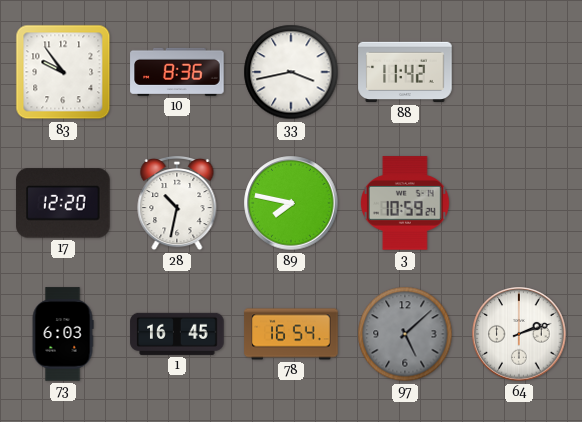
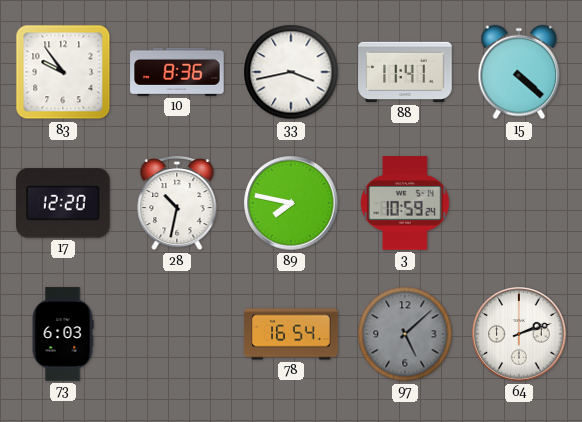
88: 11:42 -> 11:41 (405, 72)
15: none -> 4:22 (519, 72)
1: 16:45 -> none (177, 334)
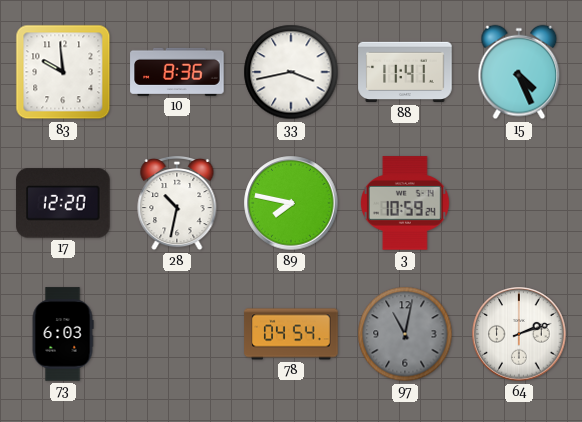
83: 9:54 -> 9:59 (63, 72)
15: 4:22 -> 4:26 (519, 72)
78: 16:54 -> 04:54 (291, 334)
97: 5:08 -> 11:02 (405, 334)
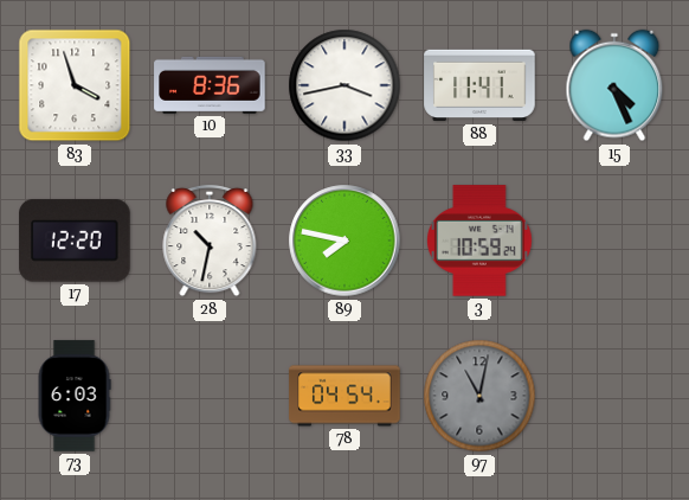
83: 9:59 -> 3:57 (75, 85)
64: 2:12 -> none (519, 334)
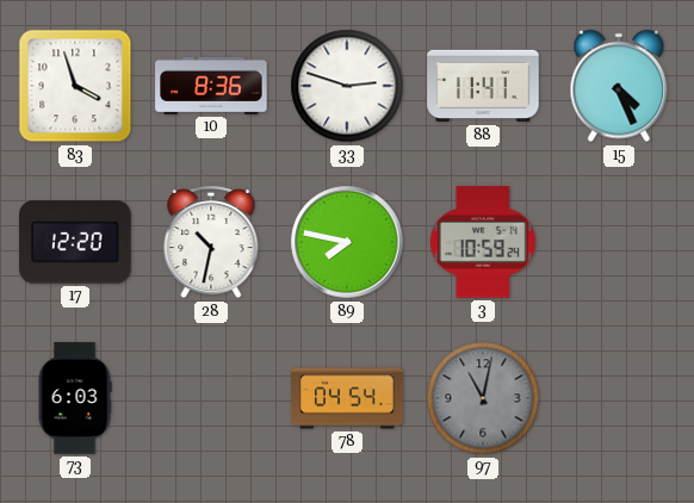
33: 3:43 -> 2:48 (347, 86)
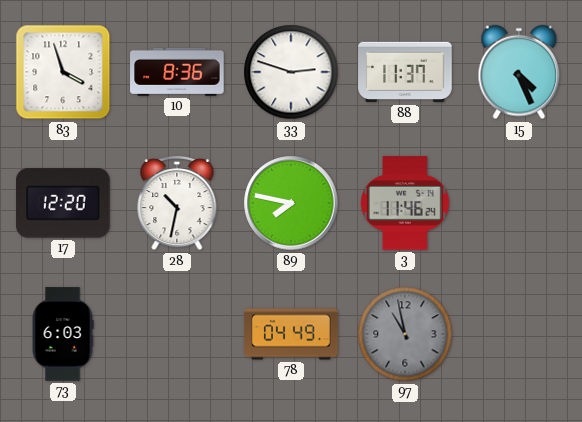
88: 11:41 -> 11:37 (405, 72)
3: 10:59 -> 11:46 (406, 203)
78: 04:54 -> 04:49 (291, 334)
97: 11:02 -> 10:58 (405, 334)
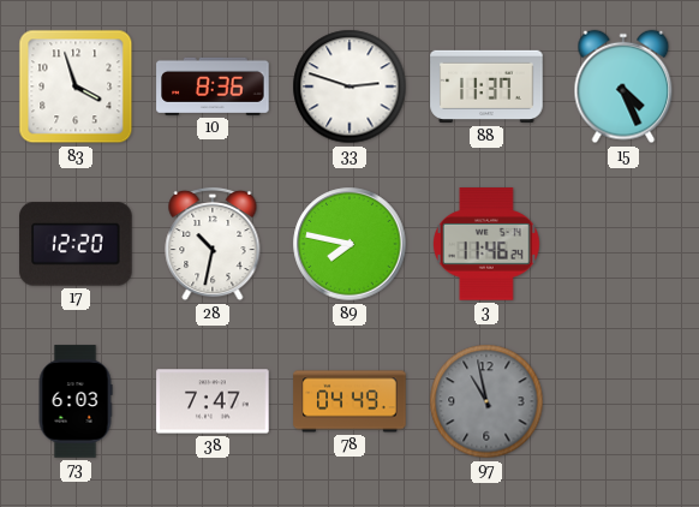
38: none -> 7:47 (213, 401)
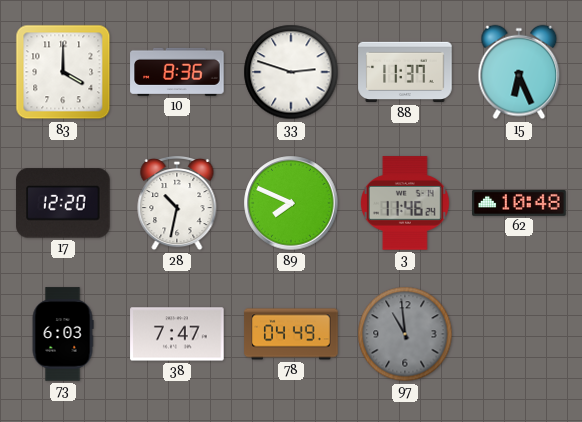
83: 3:57 -> 4:00 (63, 72)
15: 4:26 -> 6:26 (519, 72)
89: 7:47 -> 7:49 (291, 203)
62: none -> 10:48 (519, 203)
97: 10:58 -> 10:59 (405, 334)
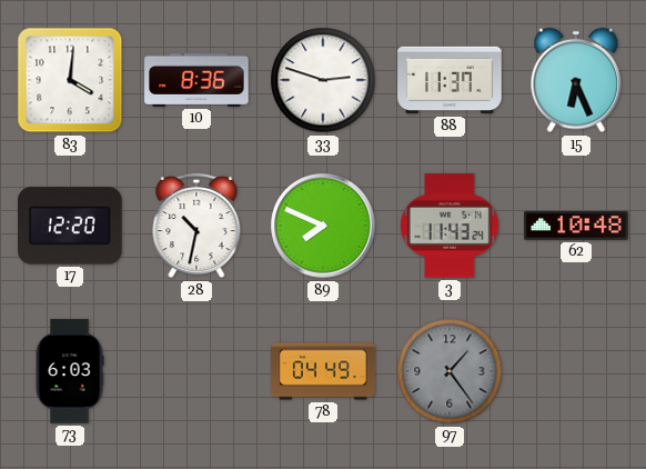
83: 4:00 -> 4:01 (70, 80)
3: 11:46 -> 11:43 (451, 226)
38: 7:47 -> none (177, 334)
97: 10:59 -> 1:24 (450, 371)
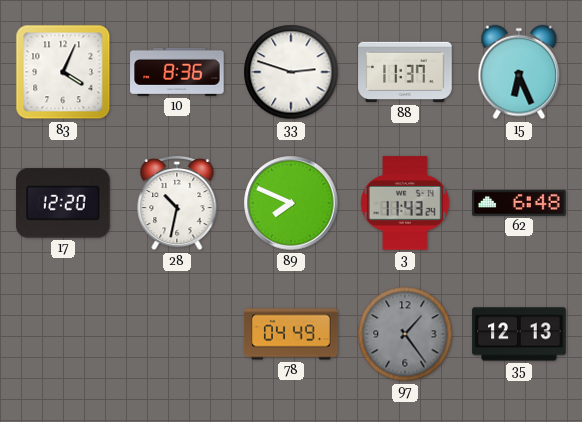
83: 4:01 -> 4:04 (63, 72)
62: 10:48 -> 6:48 (519, 203)
73: 6:03 -> none (70, 371)
35: none -> 12:13 (519, 334)
